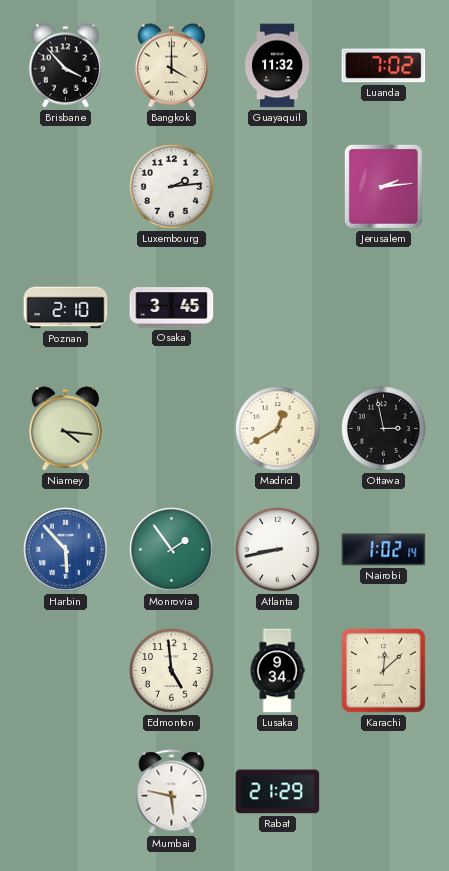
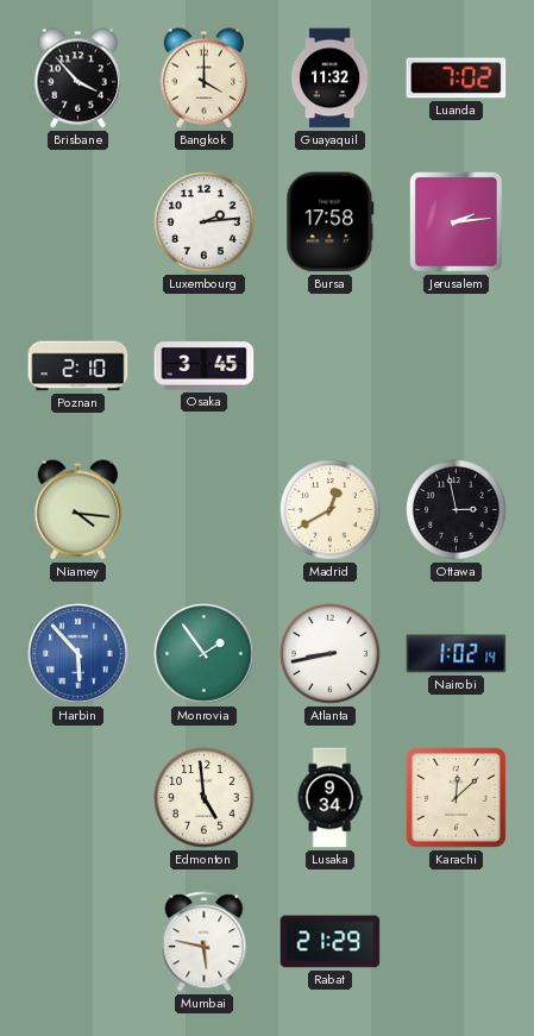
Bursa: none -> 17:58 (331, 222)
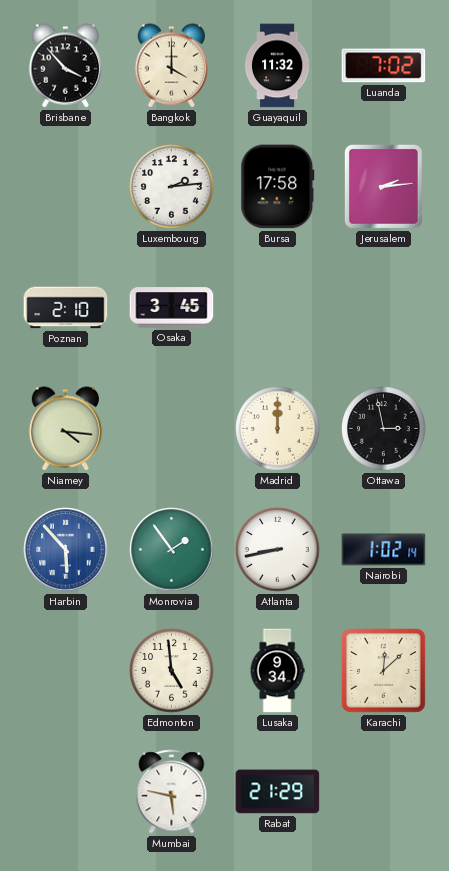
Madrid: 12:40 -> 12:00 (278, 429)
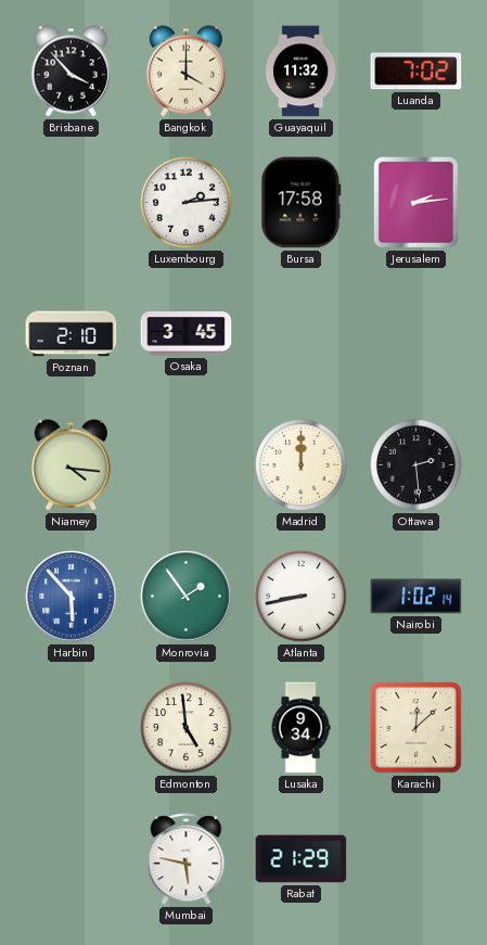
Ottawa: 2:58 -> 2:29 (416, 465)
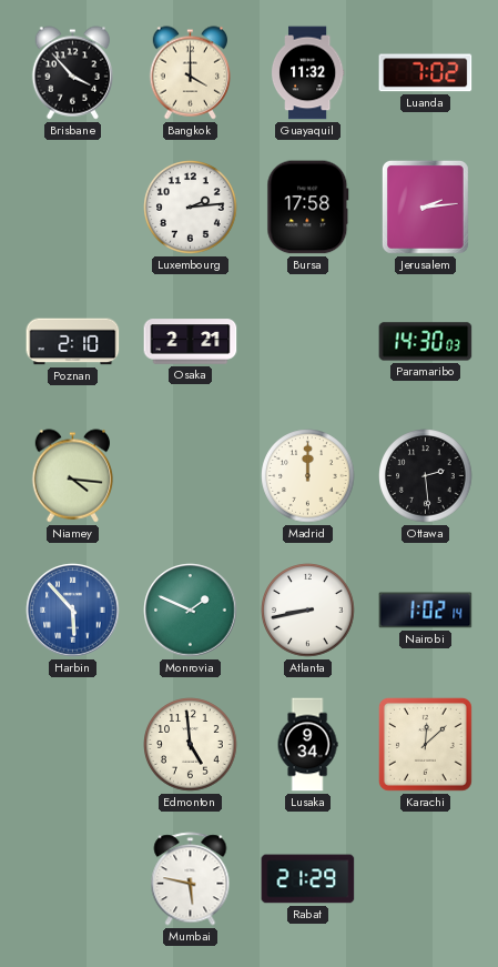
Osaka: 3:45 -> 2:21 (191, 342)
Paramaribo: none -> 14:30 (426, 342)
Monrovia: 1:54 -> 1:49 (191, 611)
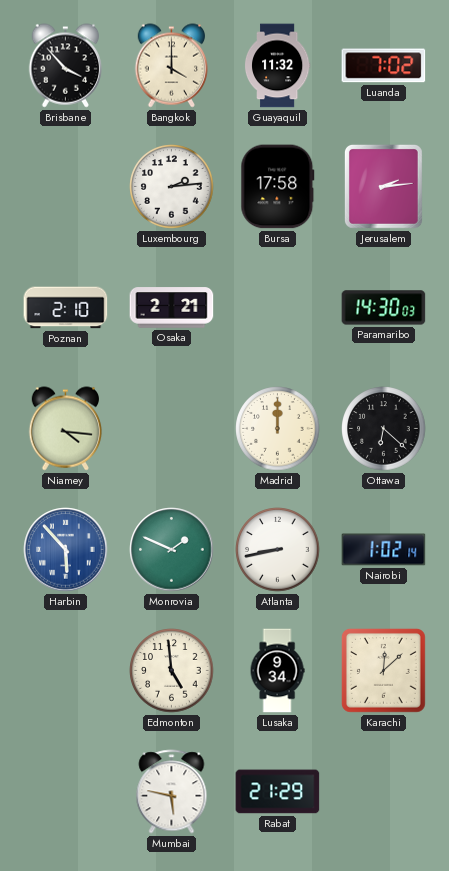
Ottawa: 2:29 -> 6:22 (384, 429)
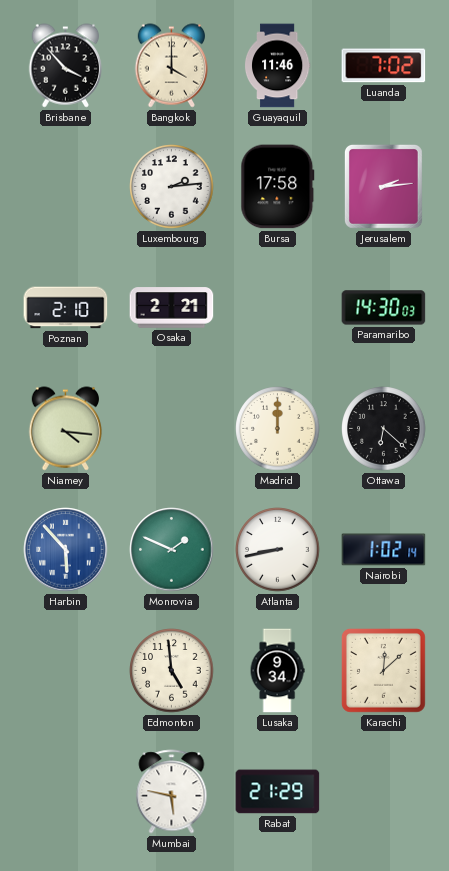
Guayaquil: 11:32 -> 11:46 (277, 66)
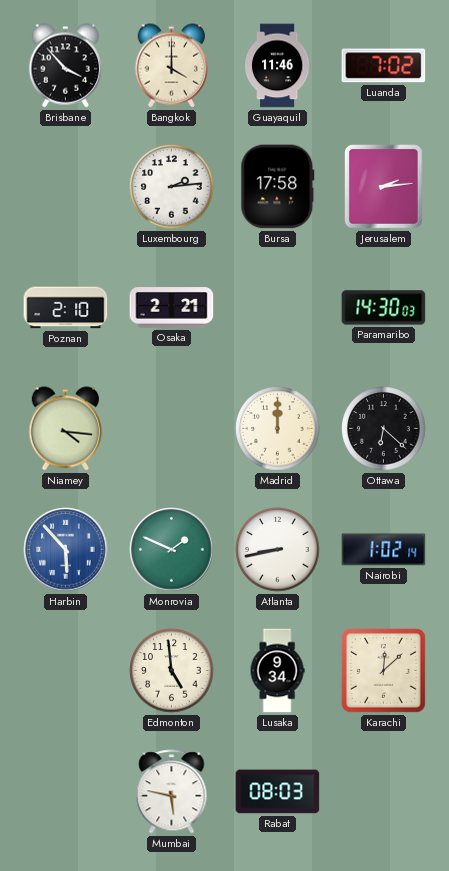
Rabat: 21:29 -> 08:03 (278, 792)
